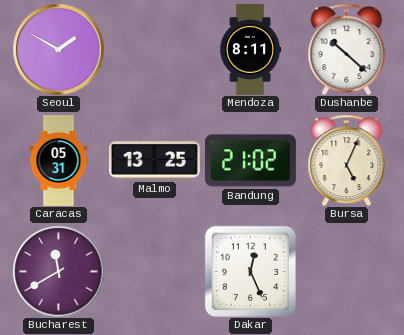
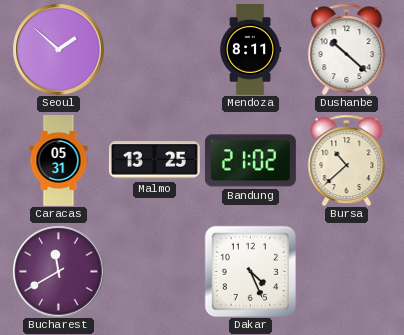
Seoul: 1:50 -> 1:52 (58, 49)
Bursa: 5:04 -> 10:38 (347, 160)
Dakar: 12:26 -> 4:26 (250, 271)
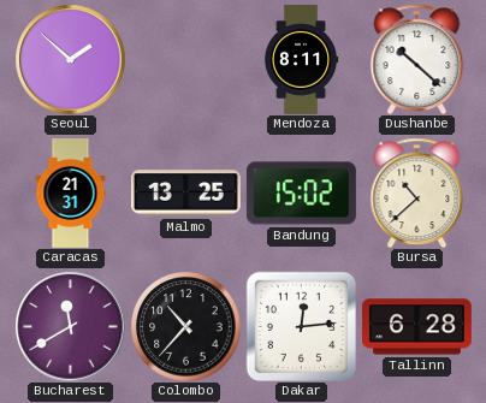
Caracas: 05:31 -> 21:31 (71, 194)
Bandung: 21:02 -> 15:02 (301, 194)
Colombo: none -> 10:37 (185, 326)
Dakar: 4:26 -> 12:14 (301, 326)
Tallinn: none -> 6:28 (416, 327)
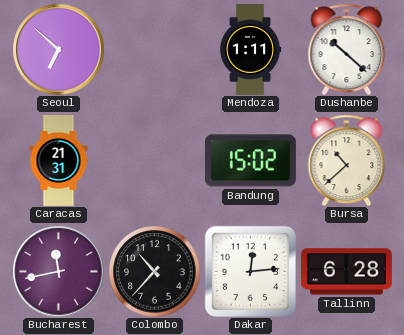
Seoul: 1:52 -> 6:52 (58, 49)
Mendoza: 8:11 -> 1:11 (250, 49)
Malmo: 13:25 -> none (185, 194)
Bucharest: 11:40 -> 11:43 (58, 271)
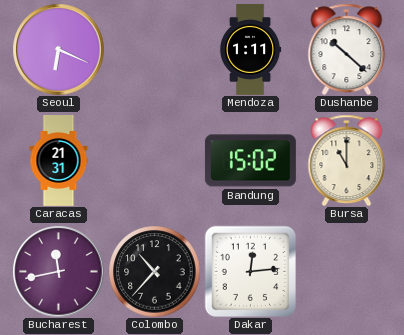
Seoul: 6:52 -> 6:19 (58, 49)
Bursa: 10:38 -> 11:00 (347, 160)
Tallinn: 6:28 -> none (346, 272)
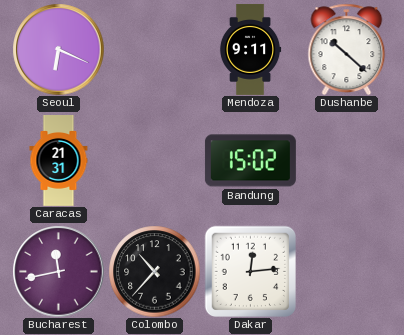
Mendoza: 1:11 -> 9:11 (250, 49)
Bursa: 11:00 -> none (347, 160)
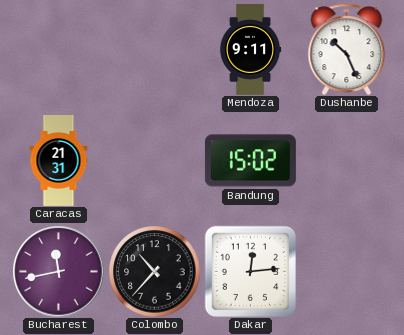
Seoul: 6:19 -> none (58, 49)
Dushanbe: 10:22 -> 10:26 (347, 49)
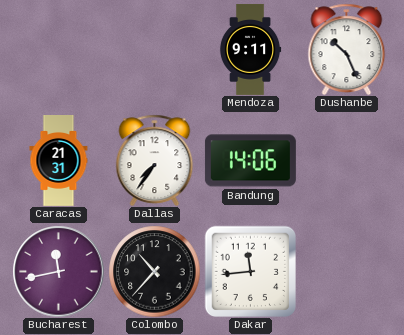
Dallas: none -> 7:36 (155, 160)
Bandung: 15:02 -> 14:06 (250, 161)
Dakar: 12:14 -> 11:44 (250, 271)
